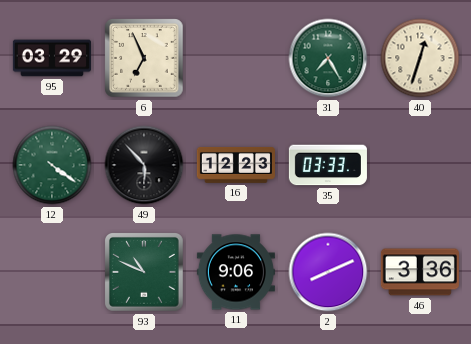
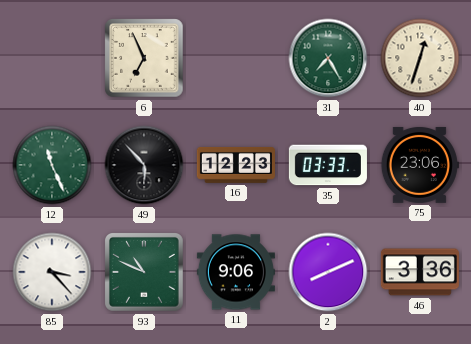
95: 03:29 -> none (52, 58)
12: 4:21 -> 11:26 (52, 165)
75: none -> 23:06 (420, 165)
85: none -> 3:23 (52, 272)
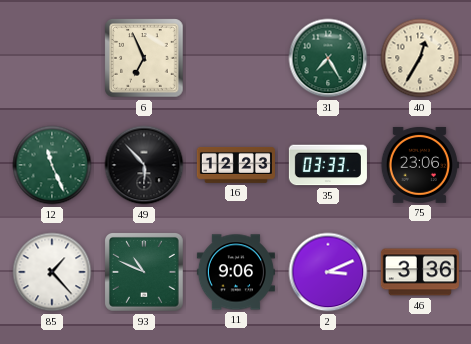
40: 12:33 -> 12:35 (420, 58)
85: 3:23 -> 1:23 (52, 272)
2: 8:11 -> 3:11 (328, 272)
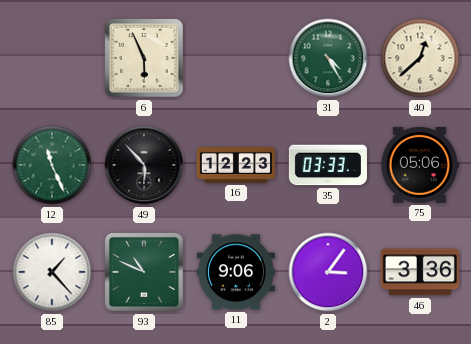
6: 6:56 -> 5:56 (144, 58)
31: 7:25 -> 4:25 (328, 58)
40: 12:35 -> 12:38 (420, 58)
75: 23:06 -> 05:06 (420, 165)
2: 3:11 -> 3:06 (328, 272)
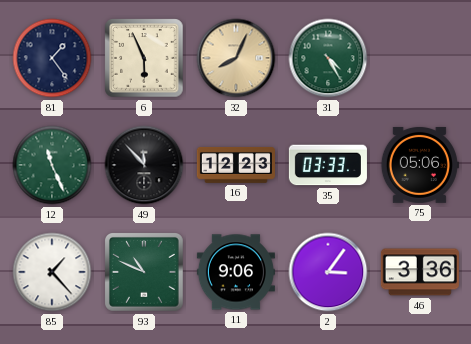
81: none -> 1:24 (52, 58)
32: none -> 8:04 (236, 58)
40: 12:38 -> none (420, 58)
49: 5:53 -> 11:53 (144, 165)
